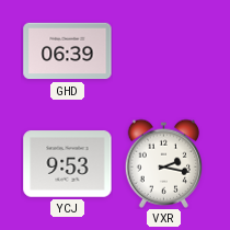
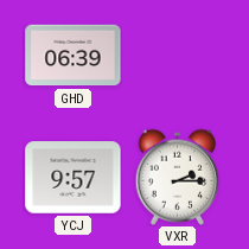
YCJ: 9:53 -> 9:57 (74, 178)
VXR: 2:17 -> 2:15 (178, 177)
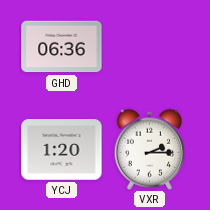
GHD: 06:39 -> 06:36 (62, 47)
YCJ: 9:57 -> 1:20 (62, 150)
